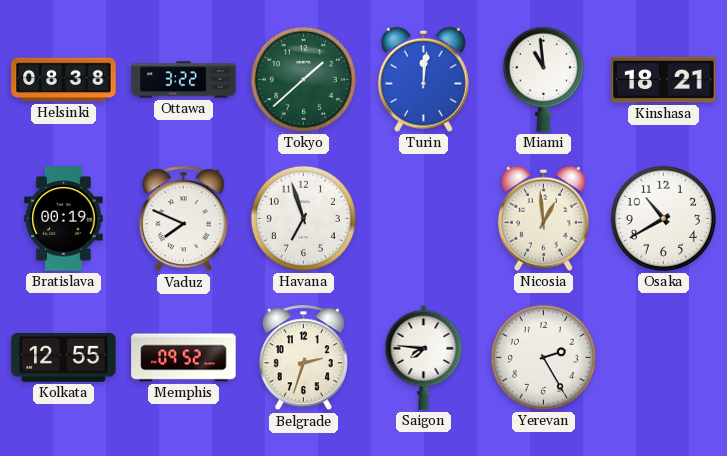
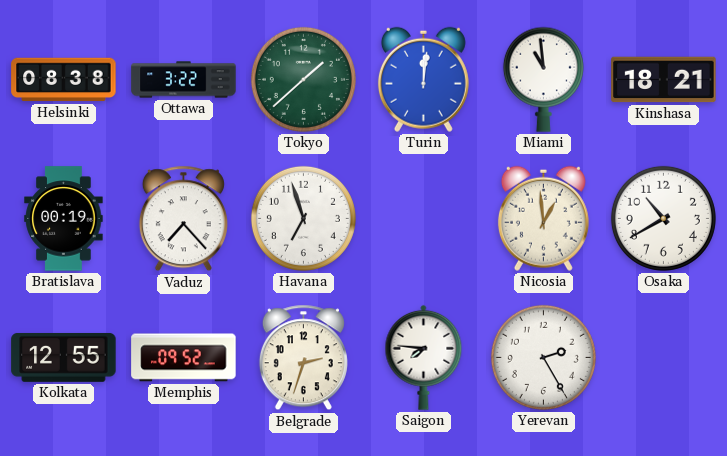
Vaduz: 7:49 -> 7:23 (183, 219)
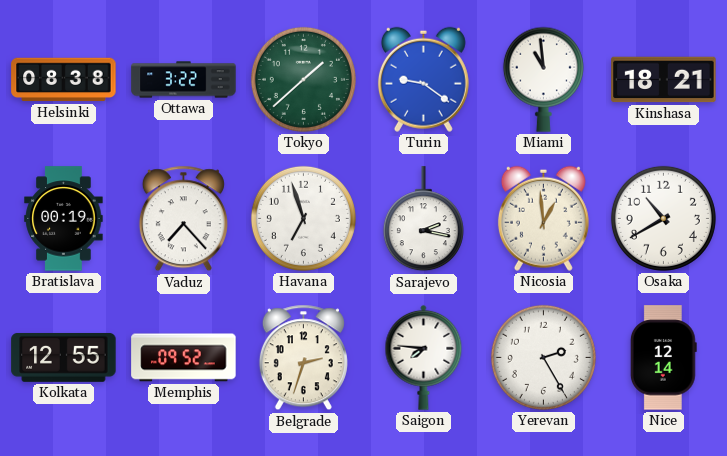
Turin: 12:01 -> 9:21 (423, 79)
Sarajevo: none -> 2:17 (423, 219)
Nice: none -> 12:14 (663, 358)
